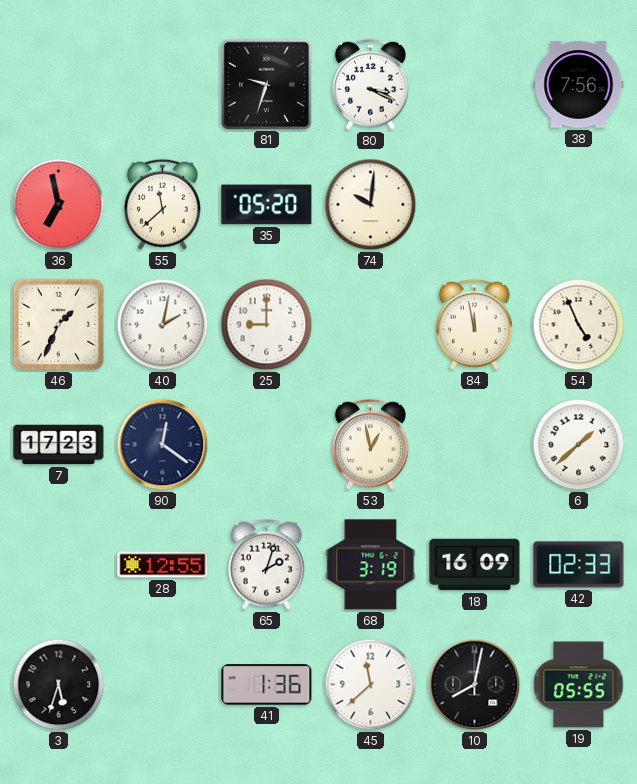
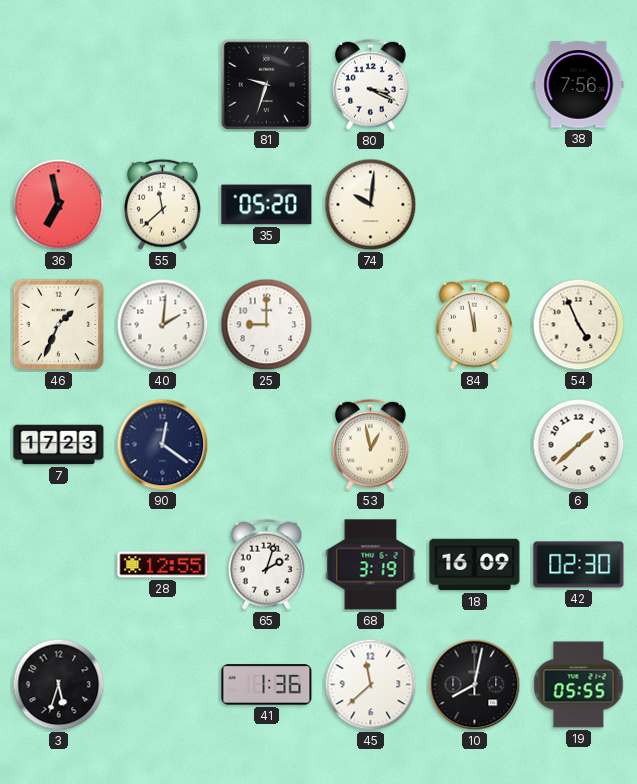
40: 2:02 -> 2:01 (163, 325)
42: 02:33 -> 02:30 (579, 565)
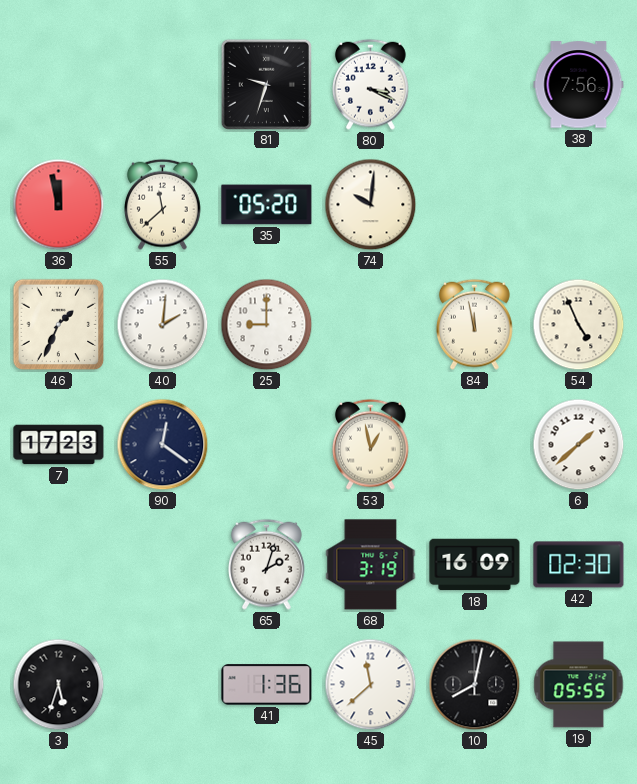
36: 6:58 -> 11:58 (59, 205)
28: 12:55 -> none (163, 565)
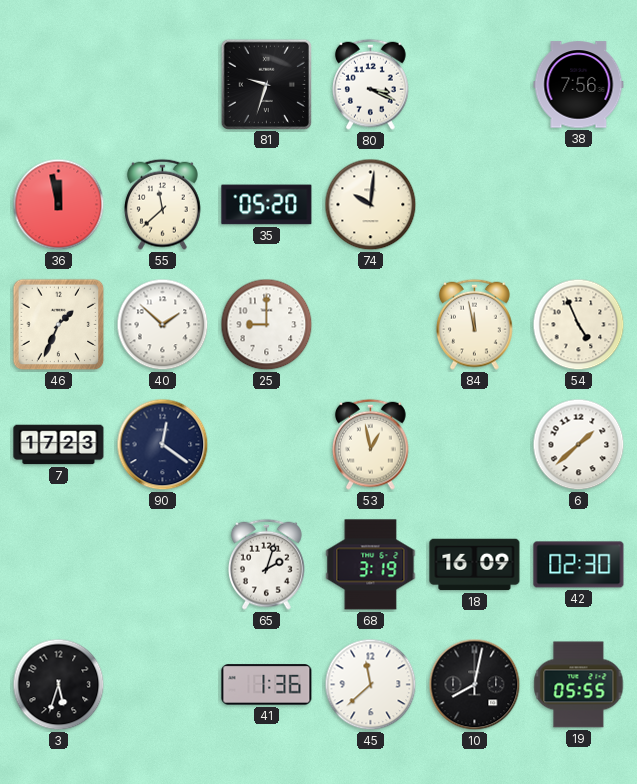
40: 2:01 -> 1:52 (163, 325)
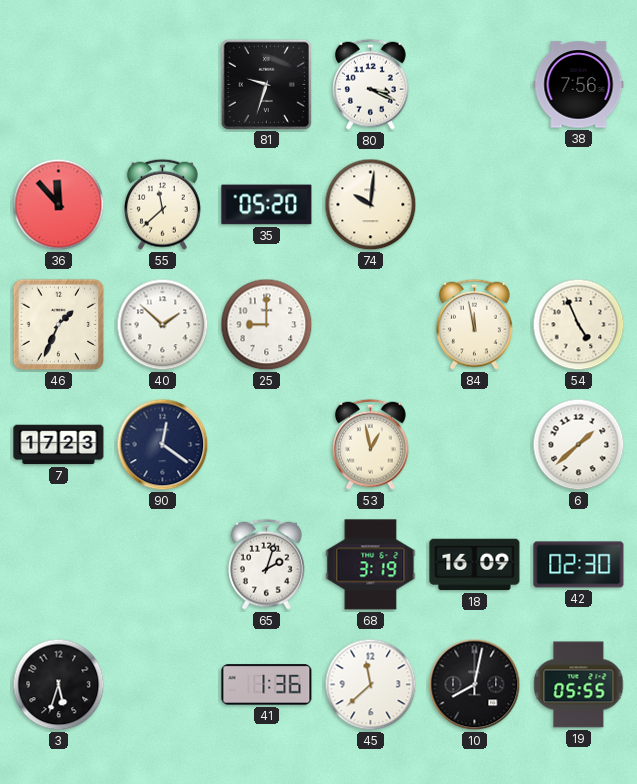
36: 11:58 -> 11:53 (59, 205)
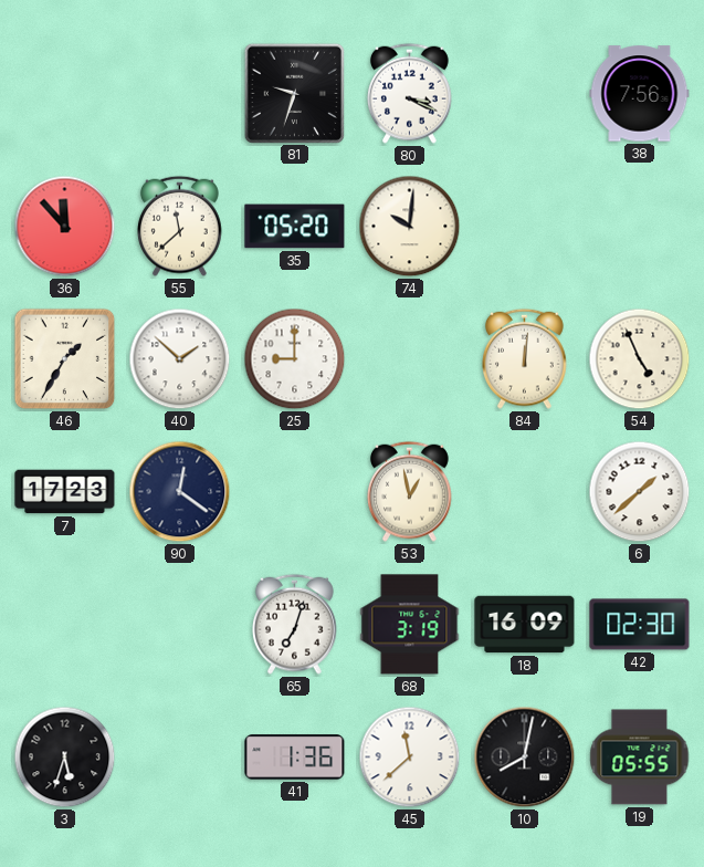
46: 1:34 -> 1:35 (65, 359)
84: 11:58 -> 12:01 (525, 358)
65: 2:03 -> 7:03 (295, 624)
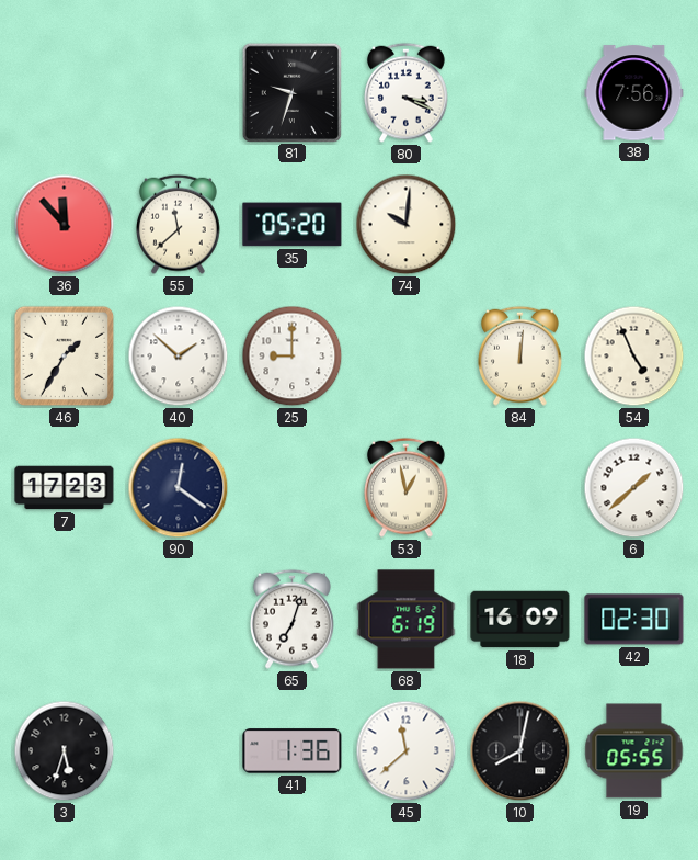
68: 3:19 -> 6:19 (407, 620)
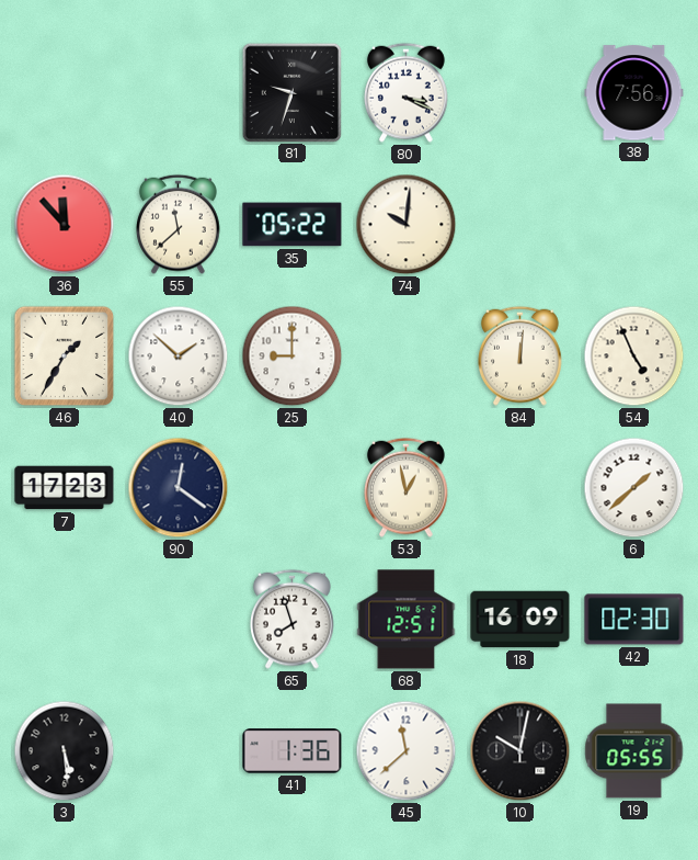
35: 05:20 -> 05:22 (293, 225)
65: 7:03 -> 7:57 (293, 619)
68: 6:19 -> 12:51 (407, 620)
3: 5:33 -> 5:29 (65, 751)
10: 8:02 -> 10:02 (520, 751)
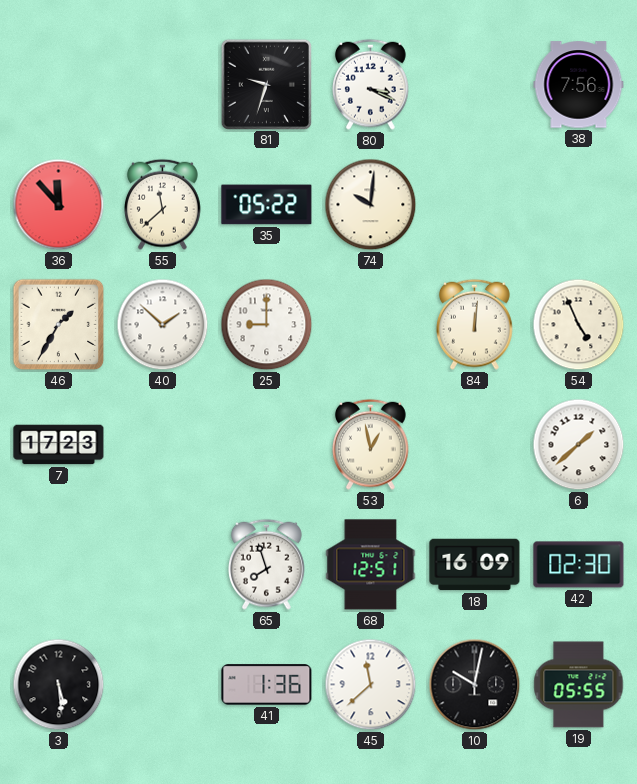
90: 12:21 -> none (179, 488)
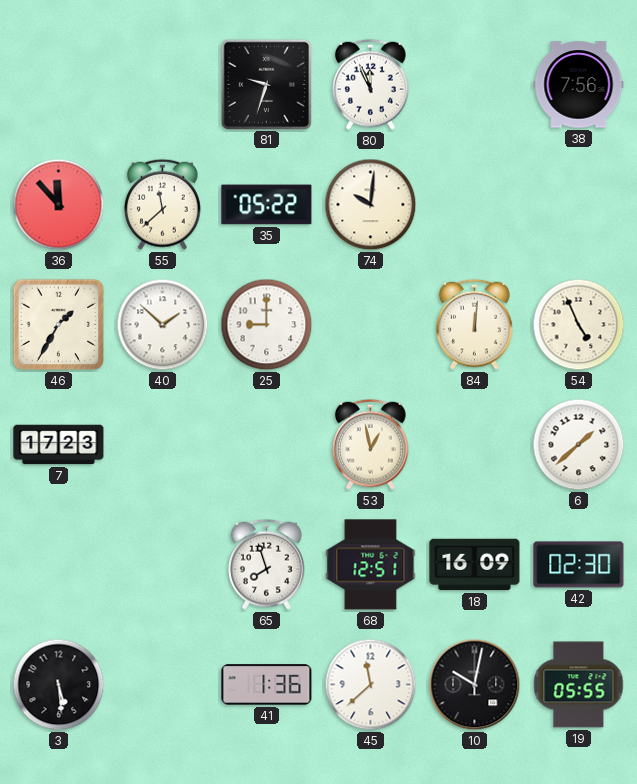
80: 3:19 -> 11:56 (371, 84)
